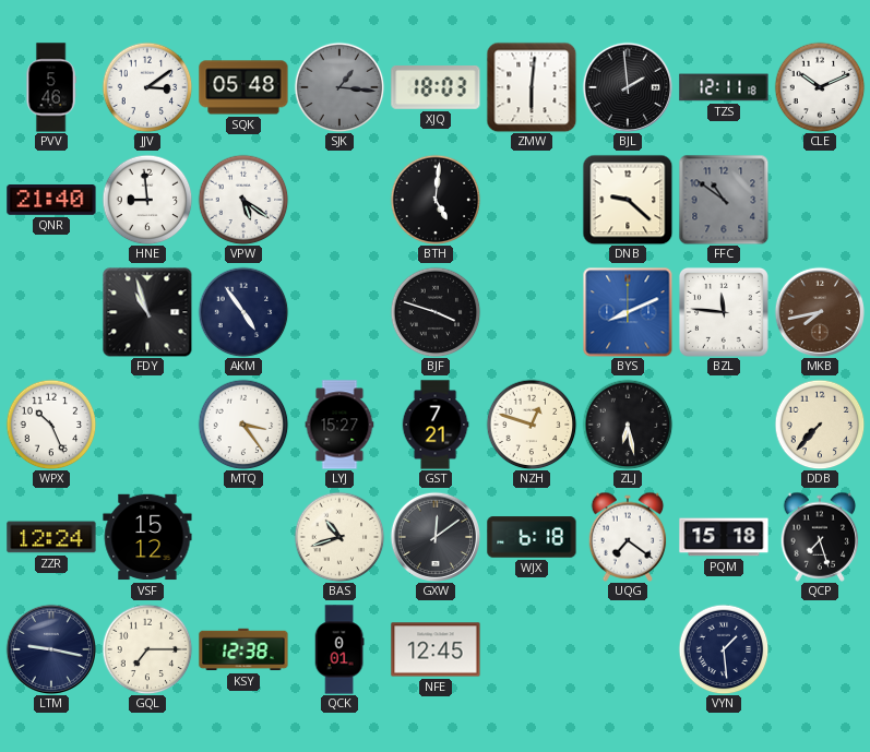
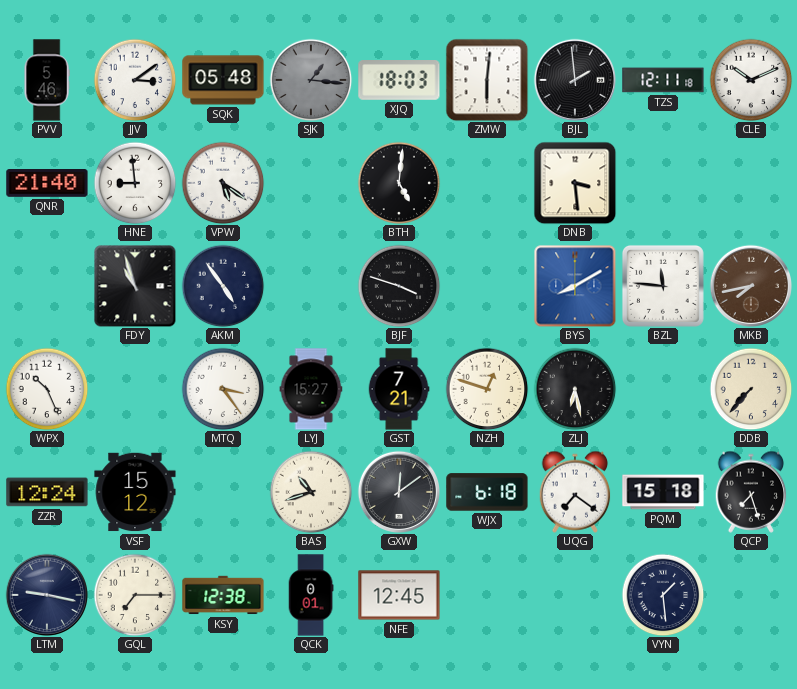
DNB: 9:22 -> 3:29 (575, 183)
FFC: 10:51 -> none (724, 200)
BYS: 8:11 -> 8:10 (575, 286)
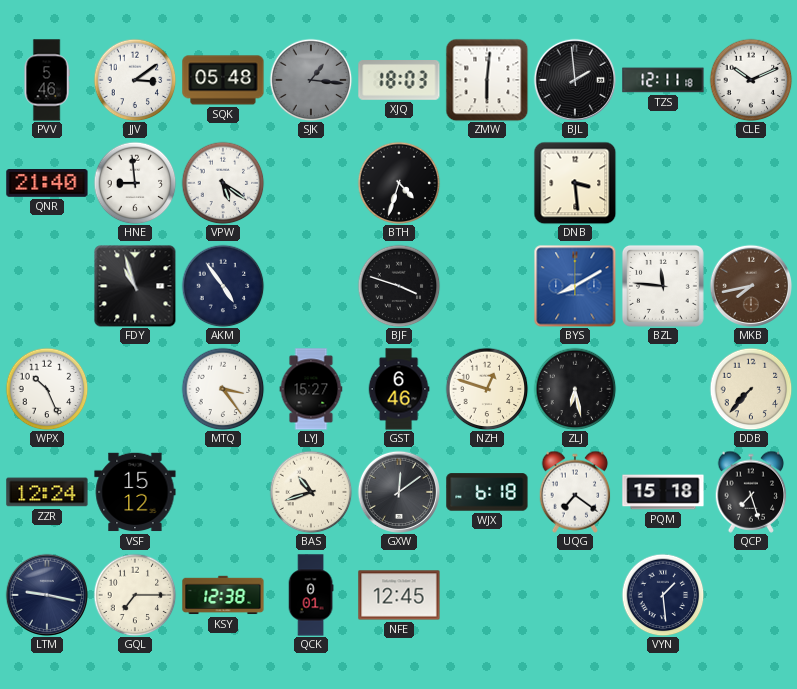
BTH: 5:01 -> 4:33 (399, 183)
GST: 7:21 -> 6:46 (399, 389)
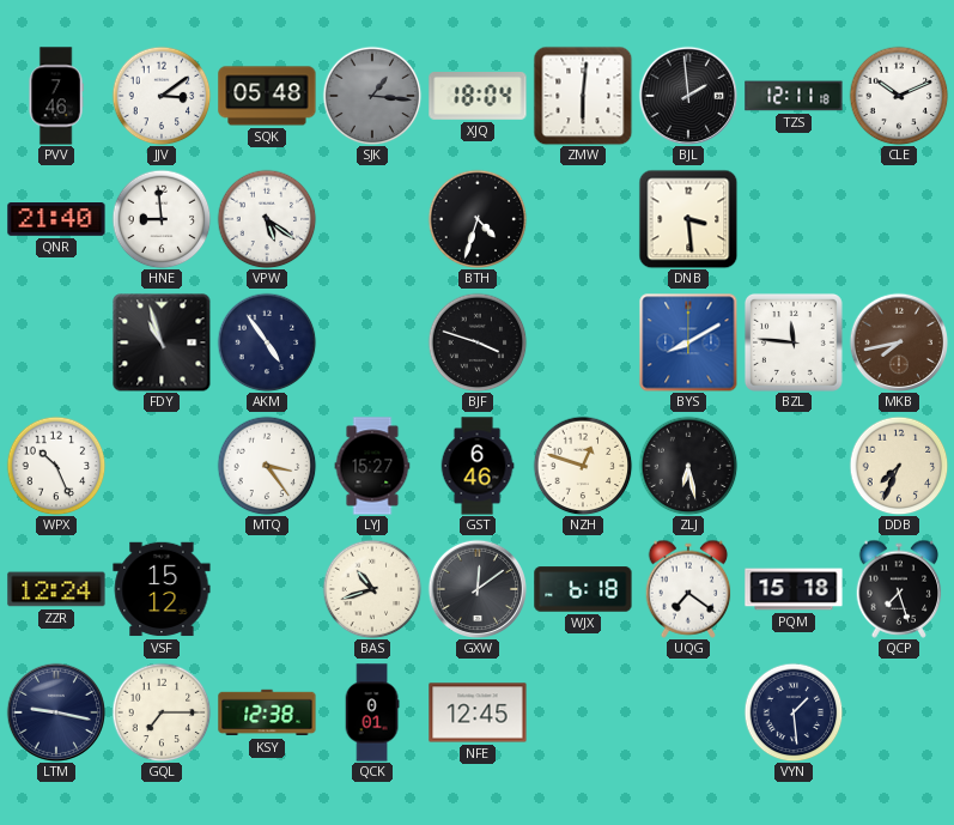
PVV: 5:46 -> 7:46 (56, 96)
XJQ: 18:03 -> 18:04 (478, 97)
DDB: 7:37 -> 7:34 (899, 466)
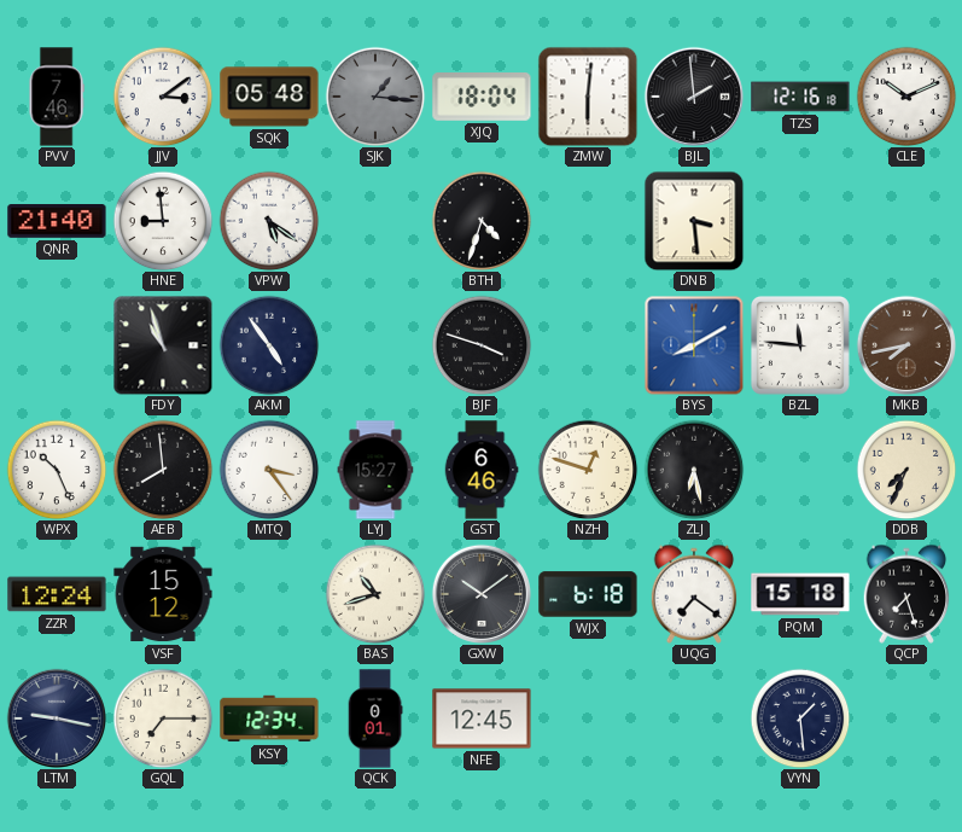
TZS: 12:11 -> 12:16 (800, 97)
AEB: none -> 7:59 (163, 470)
GXW: 12:09 -> 10:09 (480, 593)
KSY: 12:38 -> 12:34 (269, 718)
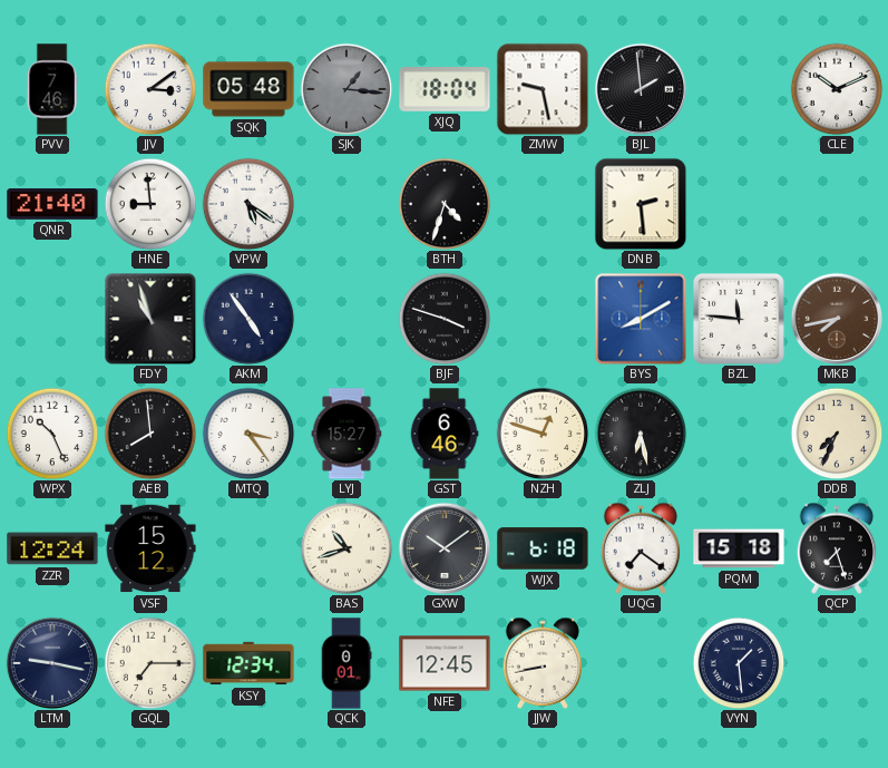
ZMW: 6:01 -> 9:28 (543, 89)
TZS: 12:16 -> none (800, 97)
DNB: 3:29 -> 2:29 (641, 204)
JJW: none -> 8:43 (543, 663)
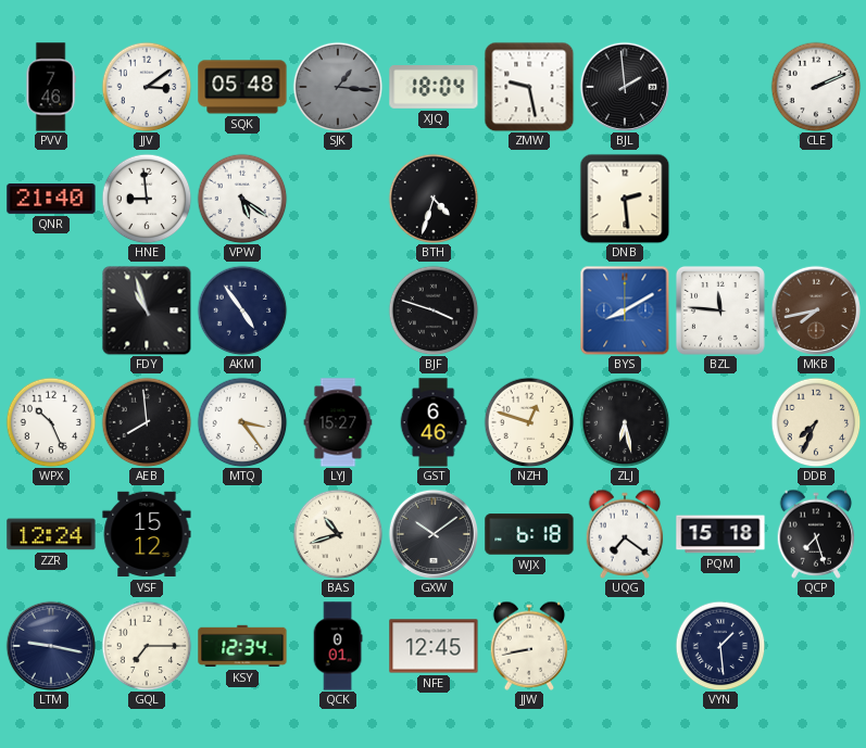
CLE: 10:11 -> 2:11 (816, 87)
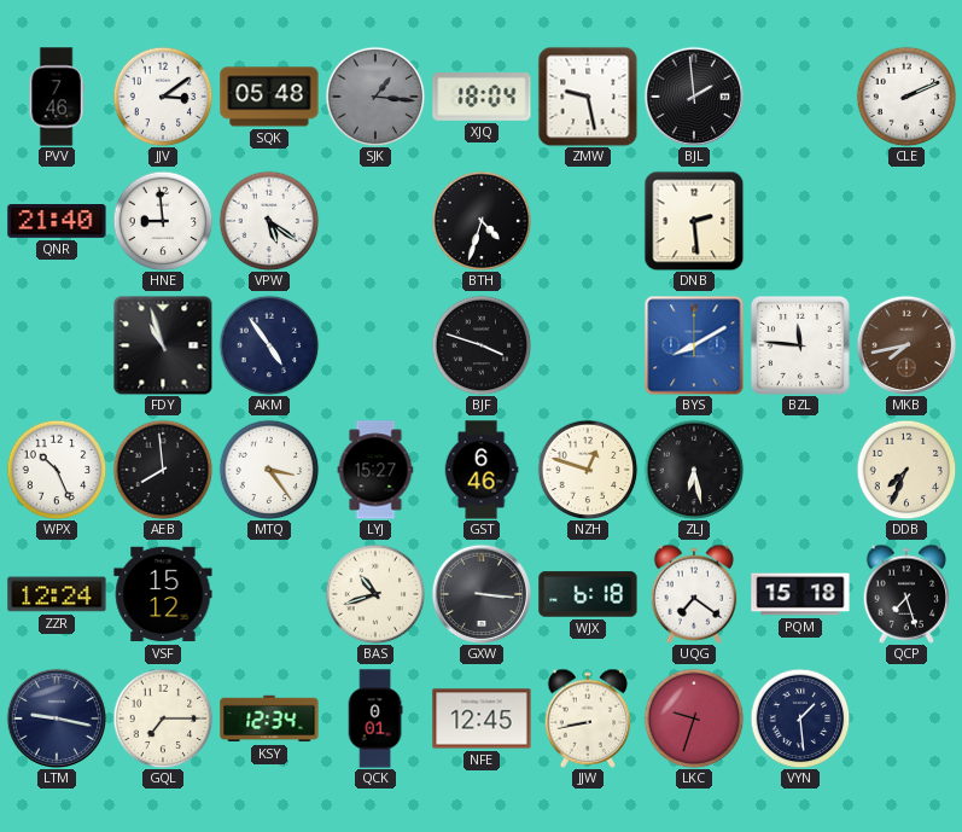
GXW: 10:09 -> 3:16 (480, 593)
LKC: none -> 9:33 (694, 718)
